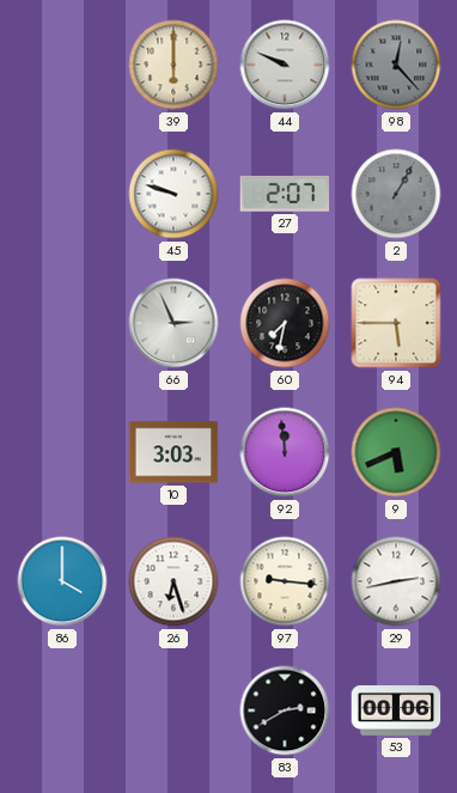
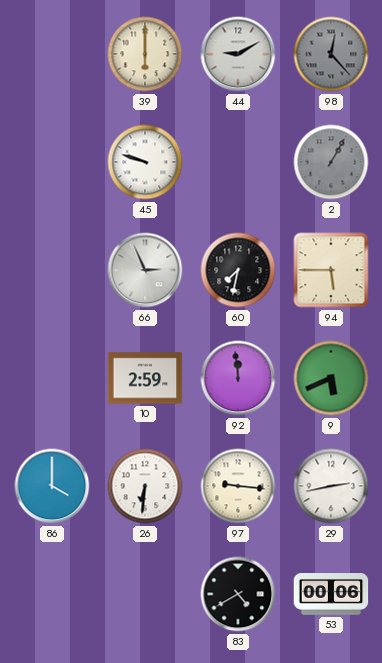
44: 9:49 -> 9:10 (238, 54)
27: 2:07 -> none (285, 194)
10: 3:03 -> 2:59 (145, 378)
26: 6:27 -> 6:31 (145, 486)
83: 2:40 -> 4:40 (238, 594)
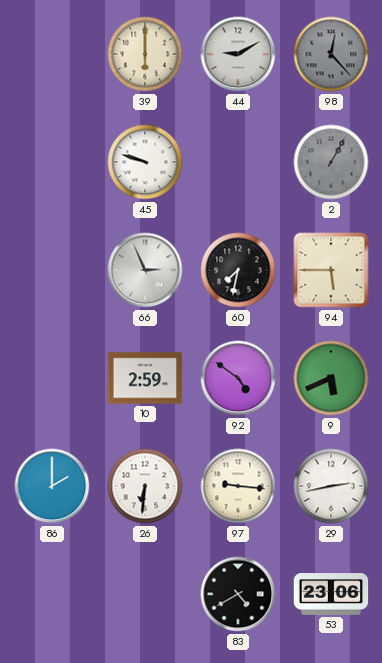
92: 11:59 -> 4:51 (238, 378)
86: 4:00 -> 2:00 (52, 486)
53: 00:06 -> 23:06 (331, 595)
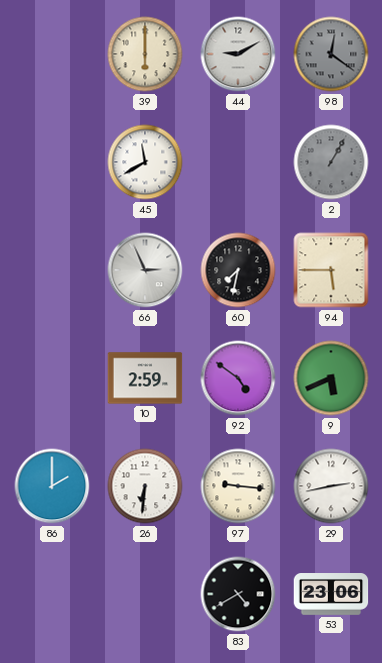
98: 12:23 -> 12:21 (331, 54)
45: 9:48 -> 11:40 (145, 162)
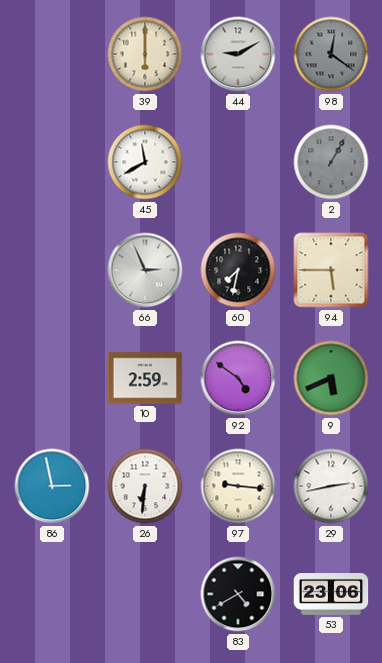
86: 2:00 -> 2:58 (52, 486)
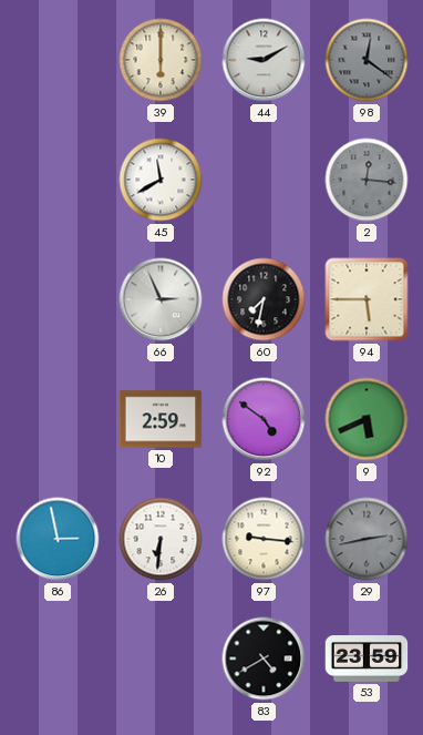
2: 1:05 -> 12:16 (367, 180)
29 dial: white -> grey (367, 539)
53: 23:06 -> 23:59 (367, 660)
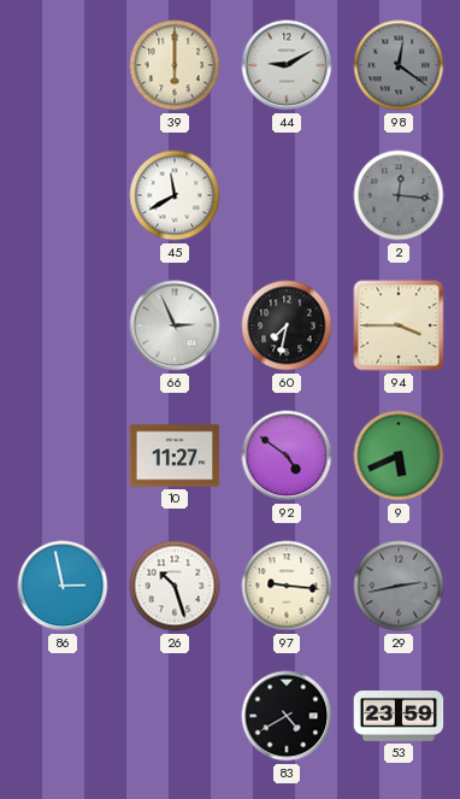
94: 5:45 -> 3:45 (399, 325)
10: 2:59 -> 11:27 (175, 456)
26: 6:31 -> 10:27 (175, 586)
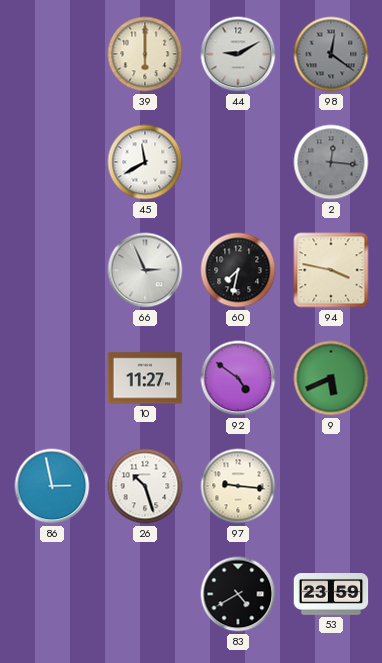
94: 3:45 -> 3:47 (331, 270)
29: 2:43 -> none (399, 586)
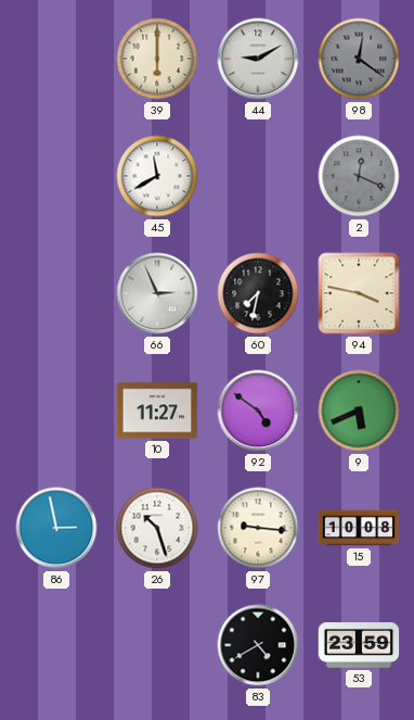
2: 12:16 -> 12:19 (359, 176)
15: none -> 10:08 (359, 528)
